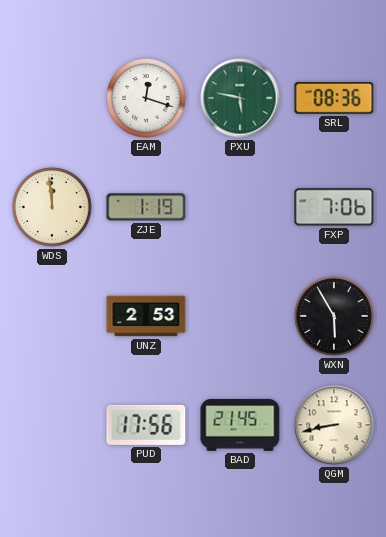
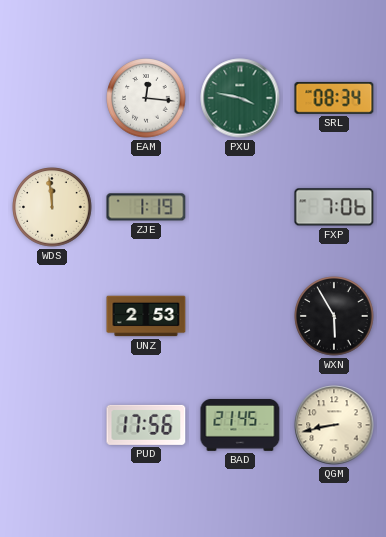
EAM: 12:18 -> 12:16 (146, 98)
PXU: 5:47 -> 3:47 (240, 98)
SRL: 08:36 -> 08:34 (334, 98)
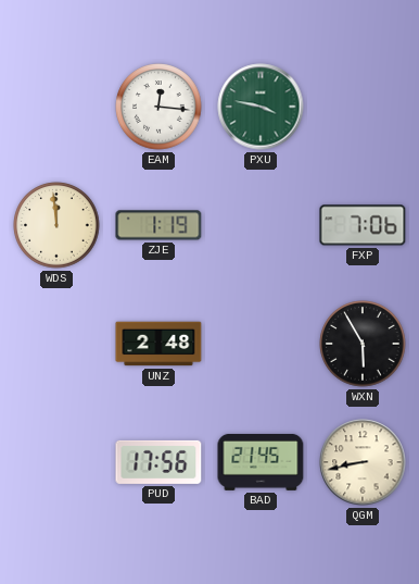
SRL: 08:34 -> none (334, 98)
UNZ: 2:53 -> 2:48 (158, 344)
